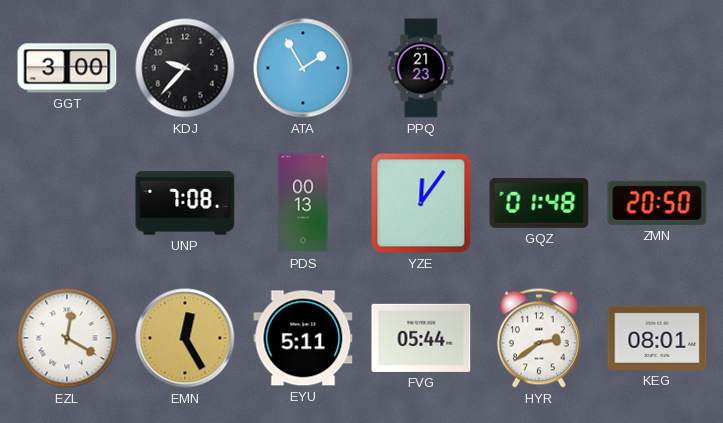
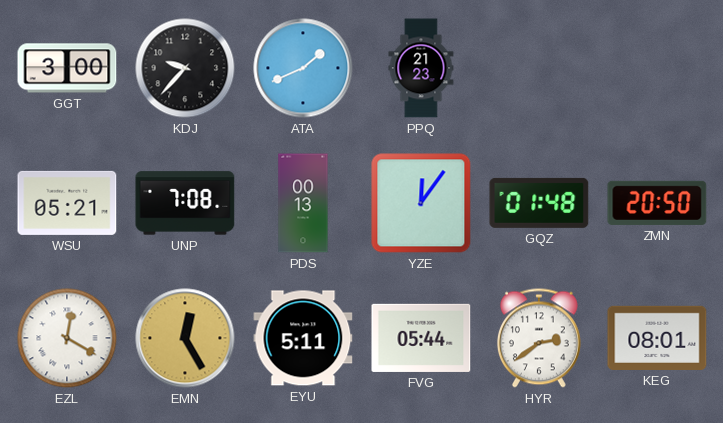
ATA: 1:55 -> 1:41 (303, 68)
WSU: none -> 05:21 (67, 203)
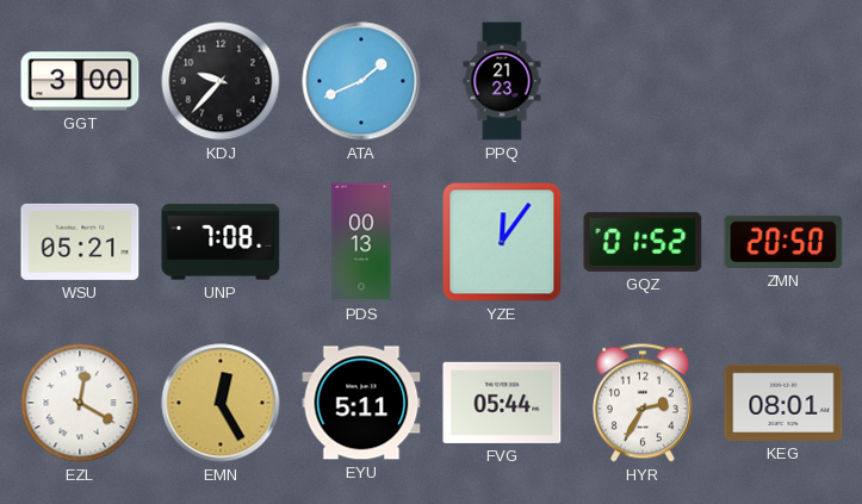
GQZ: 01:48 -> 01:52 (643, 242)
HYR: 2:39 -> 2:35 (643, 403)
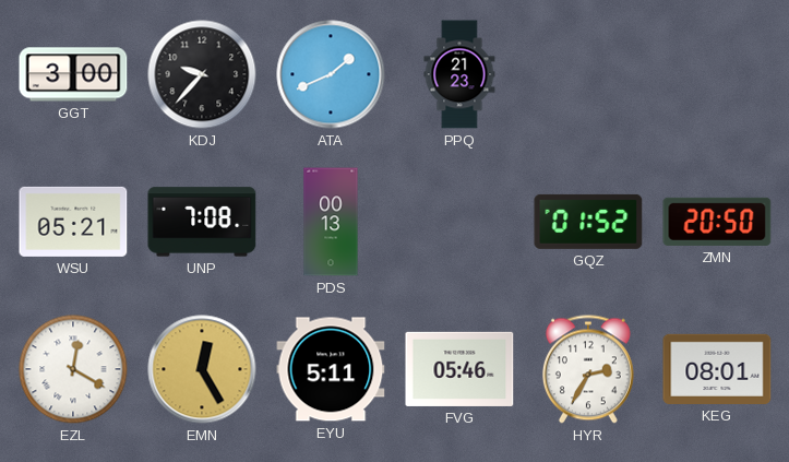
YZE: 12:06 -> none (502, 242)
FVG: 05:44 -> 05:46 (459, 369)
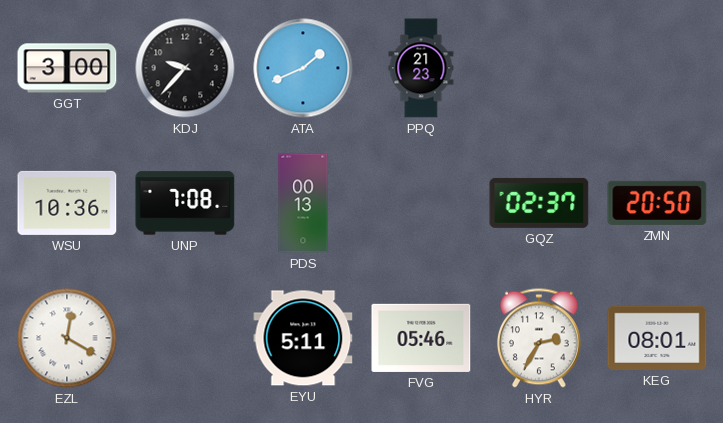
WSU: 05:21 -> 10:36 (67, 203)
GQZ: 01:52 -> 02:37 (539, 203)
EMN: 12:25 -> none (202, 369)
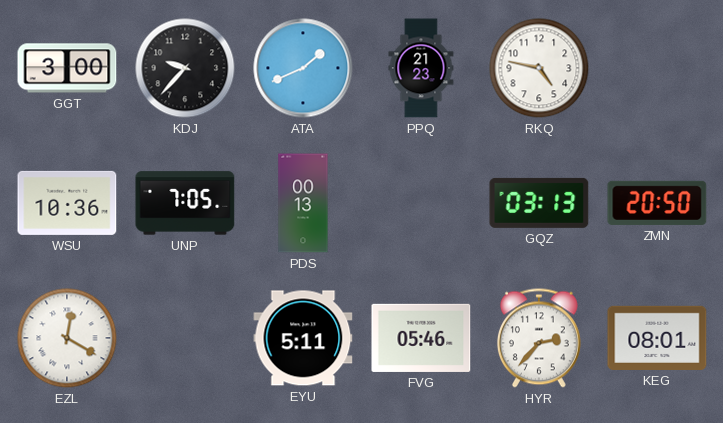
RKQ: none -> 4:47 (539, 68)
UNP: 7:08 -> 7:05 (185, 203)
GQZ: 02:37 -> 03:13 (539, 203)
HYR: 2:35 -> 2:37 (539, 338)
